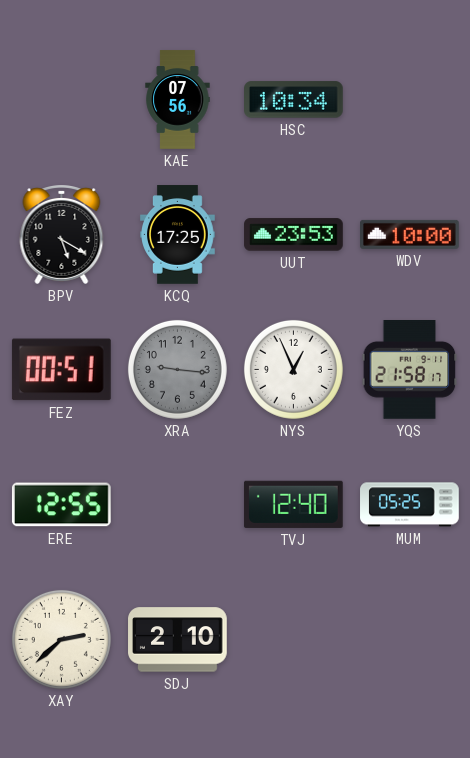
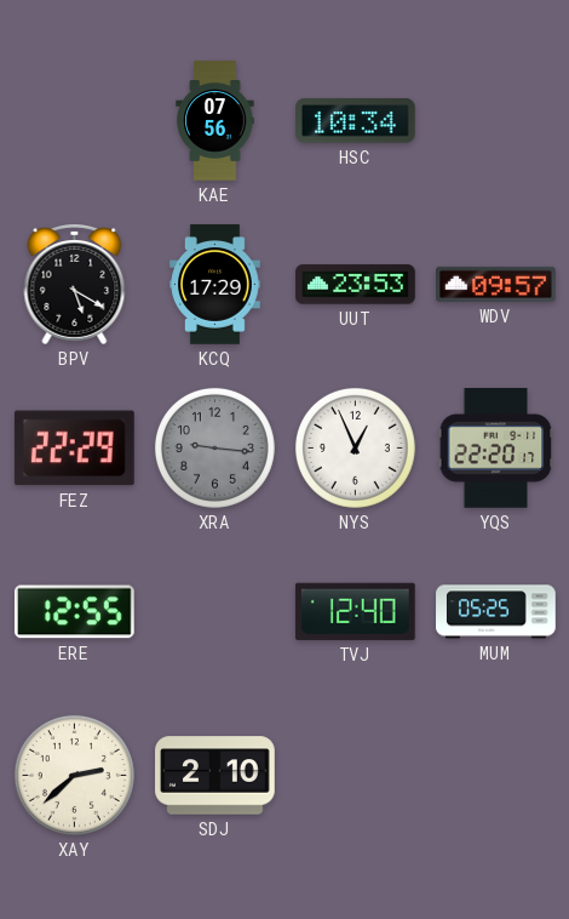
KCQ: 17:25 -> 17:29 (215, 285)
WDV: 10:00 -> 09:57 (496, 284)
FEZ: 00:51 -> 22:29 (74, 449)
YQS: 21:58 -> 22:20 (496, 449)
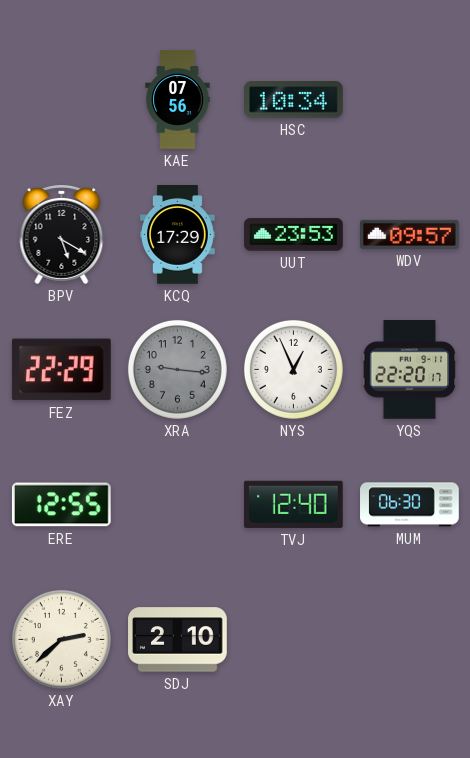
MUM: 05:25 -> 06:30 (410, 505)
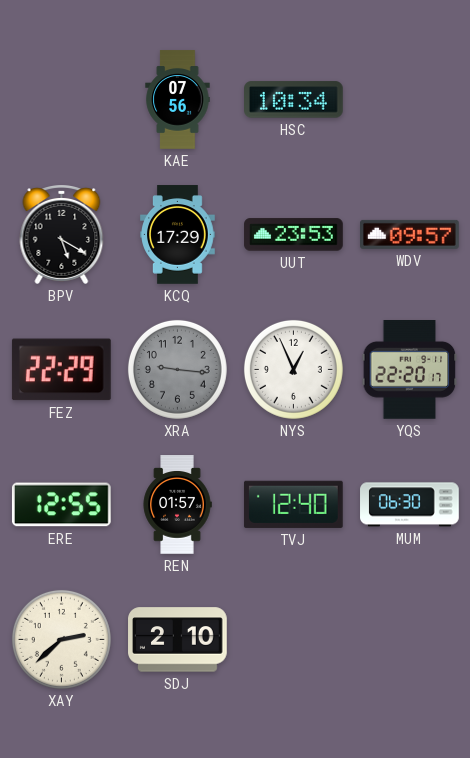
REN: none -> 01:57 (177, 505)
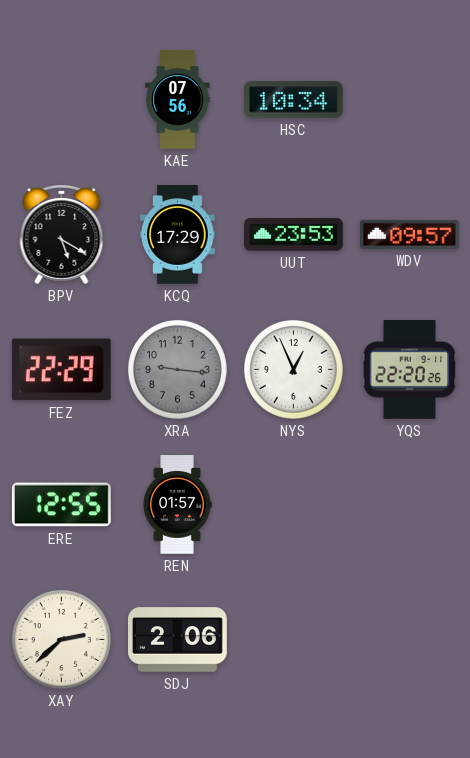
YQS: 22:20:17 -> 22:20:26 (410, 370)
TVJ: 12:40 -> none (293, 504)
MUM: 06:30 -> none (410, 505)
SDJ: 2:10 -> 2:06 (178, 640)
